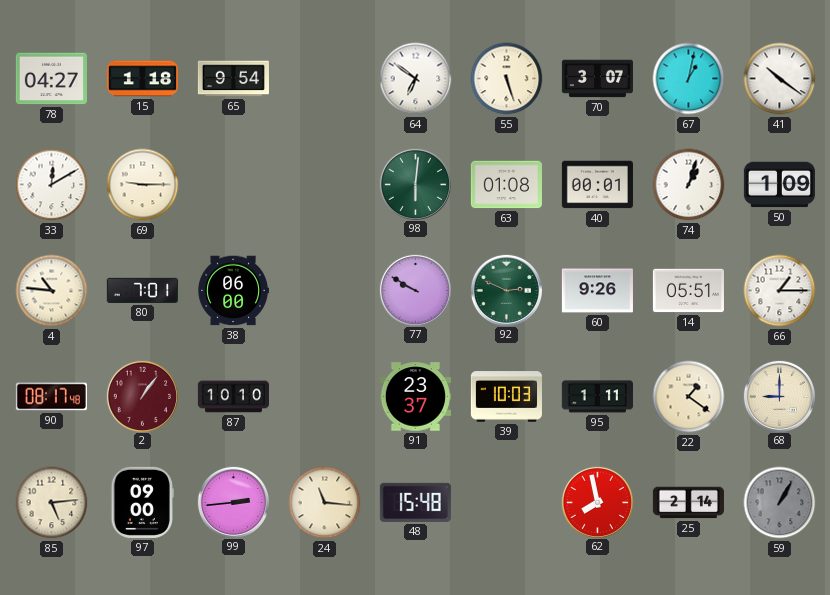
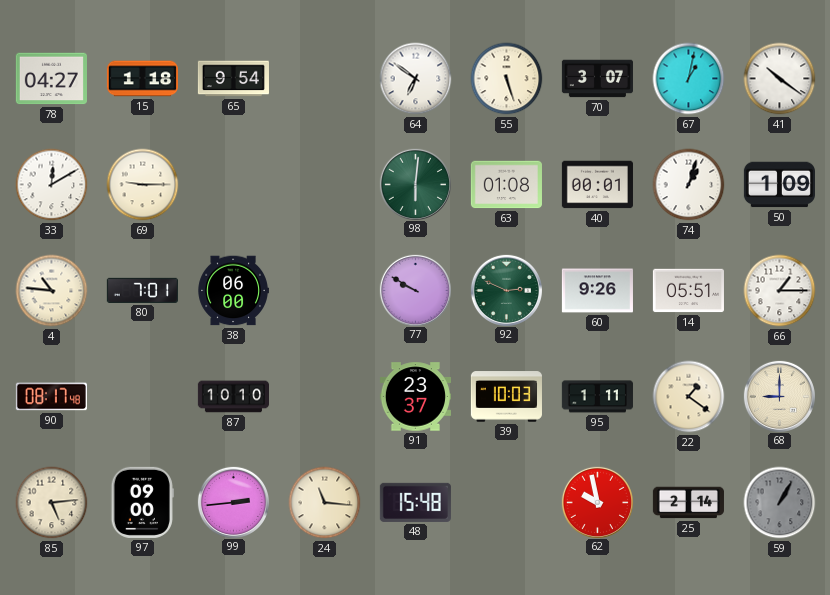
2: 1:06 -> none (142, 396)
62: 7:58 -> 9:58 (597, 502)
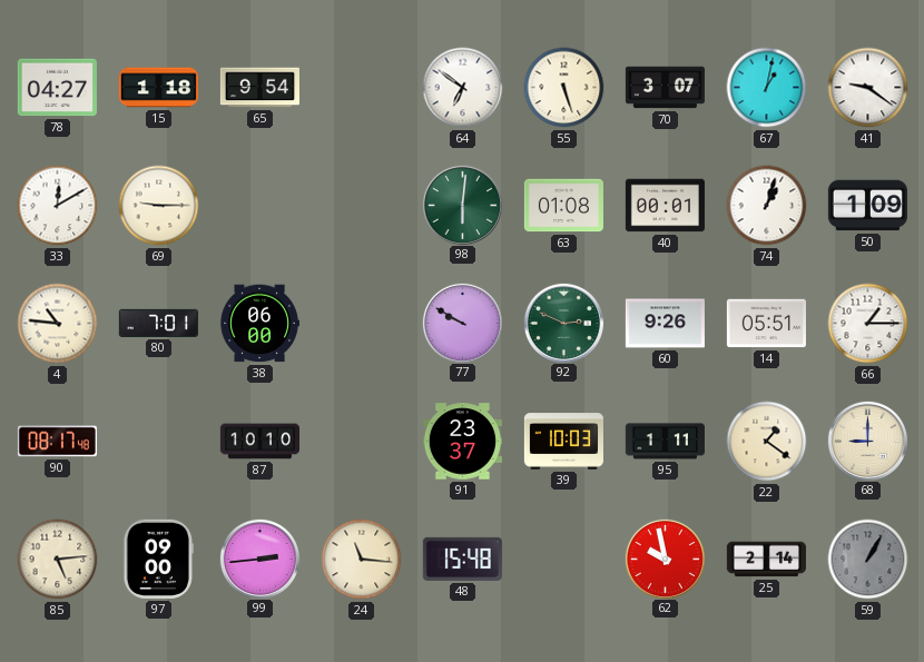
41: 10:21 -> 9:21 (868, 88)
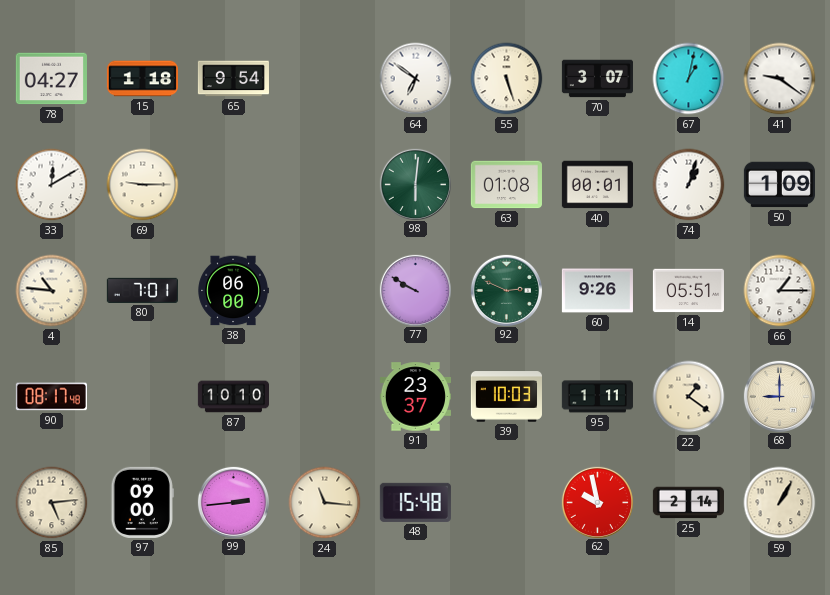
59 dial: grey -> cream (780, 503)
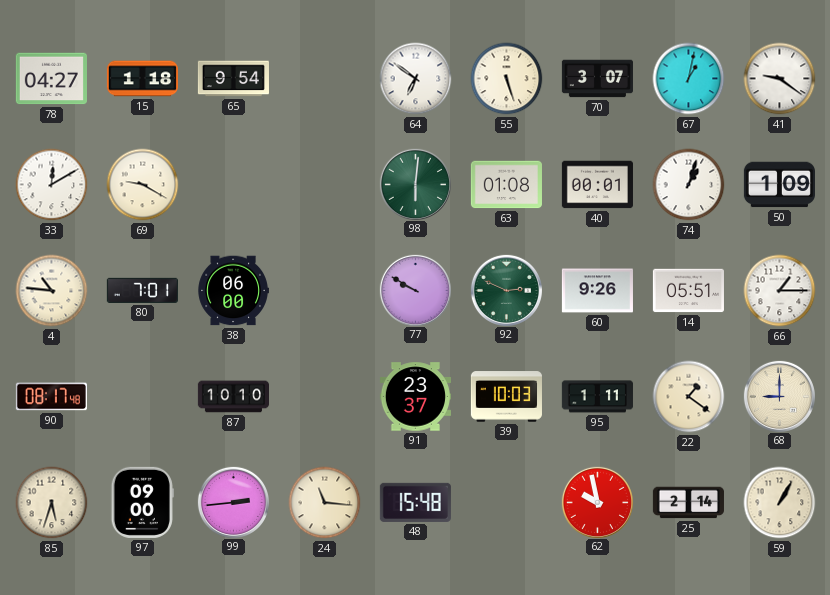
69: 9:15 -> 9:20 (143, 185)
85: 5:14 -> 5:33 (52, 503)
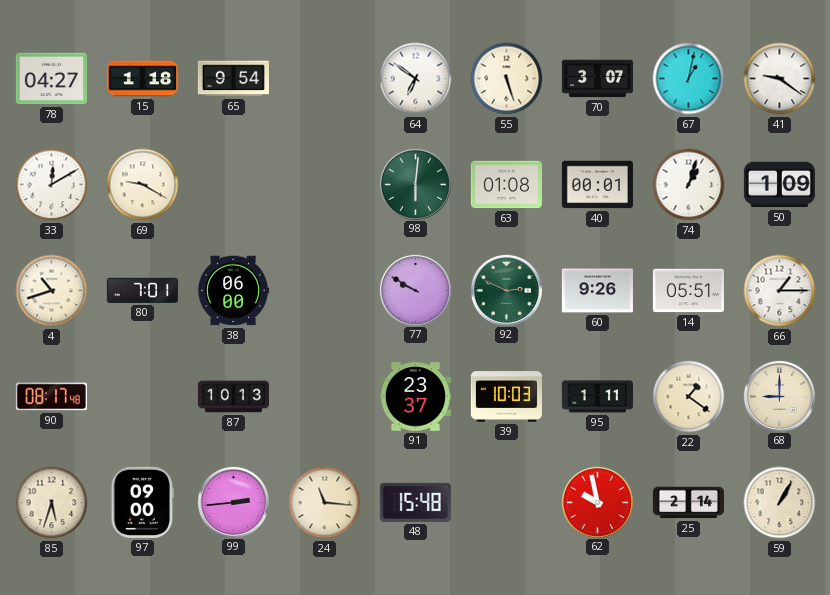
4: 10:46 -> 10:42 (52, 291)
87: 10:10 -> 10:13 (233, 397)
